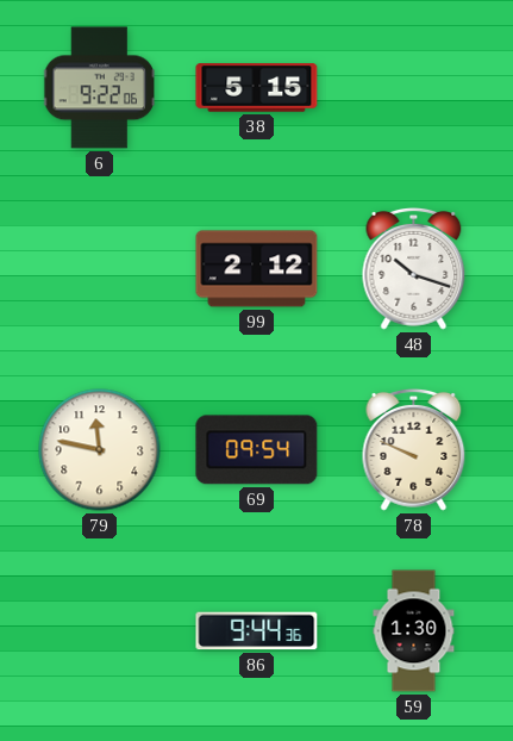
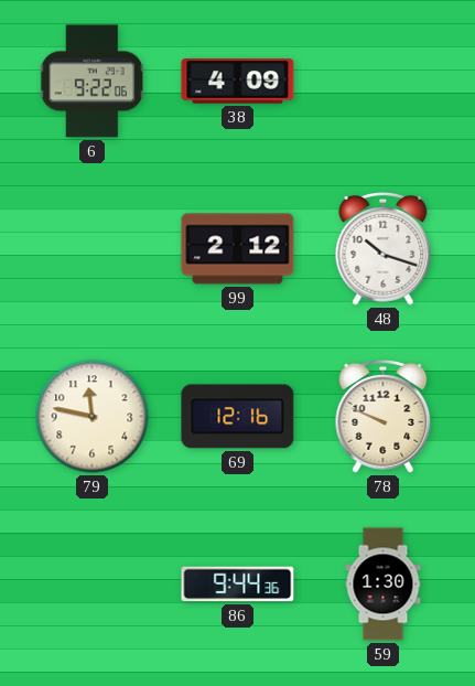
38: 5:15 -> 4:09 (238, 82)
69: 09:54 -> 12:16 (238, 417)
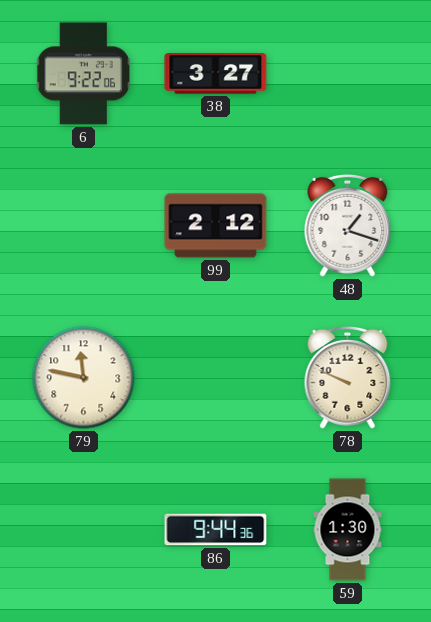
38: 4:09 -> 3:27 (216, 74)
48: 10:18 -> 1:18 (348, 225)
69: 12:16 -> none (238, 417)
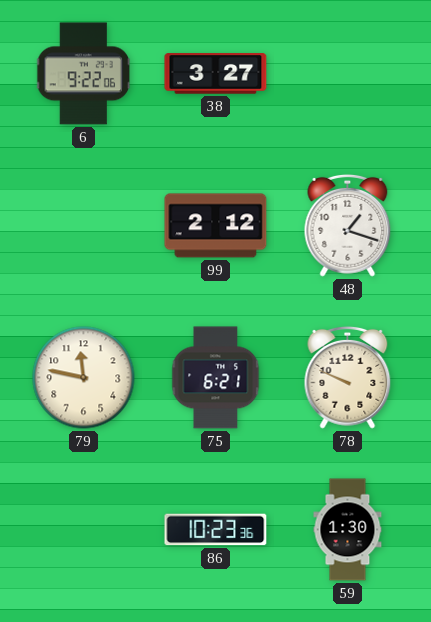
75: none -> 6:21 (216, 378)
86: 9:44 -> 10:23 (216, 530)
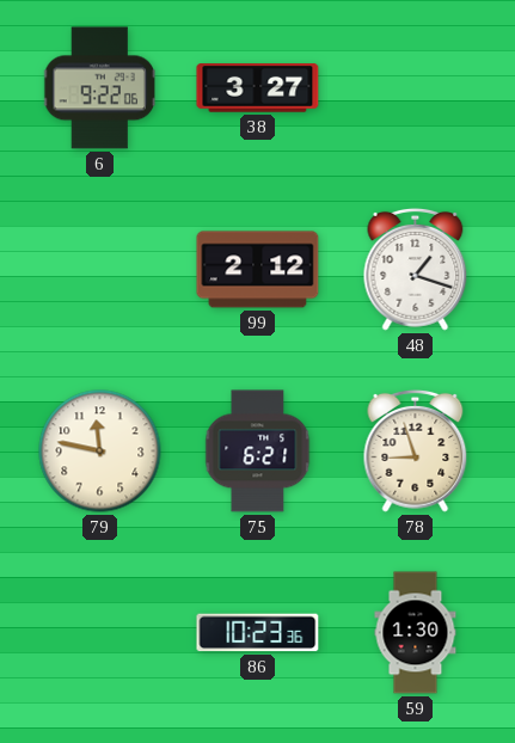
78: 9:49 -> 8:57 (416, 450)
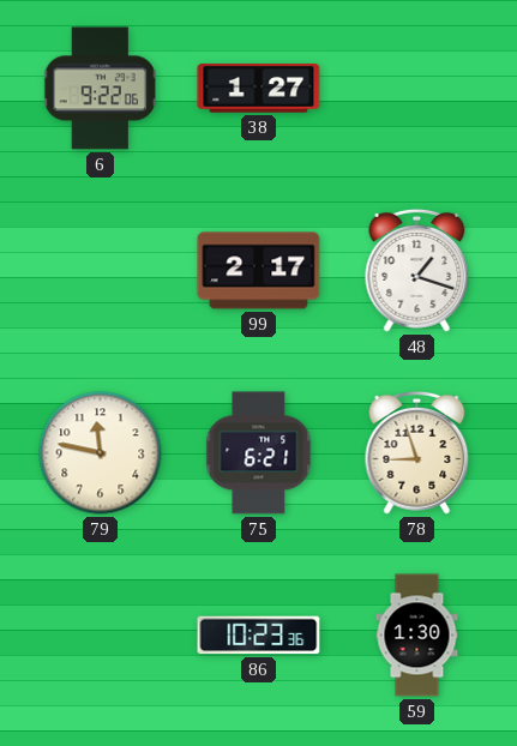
38: 3:27 -> 1:27 (259, 89)
99: 2:12 -> 2:17 (259, 271)
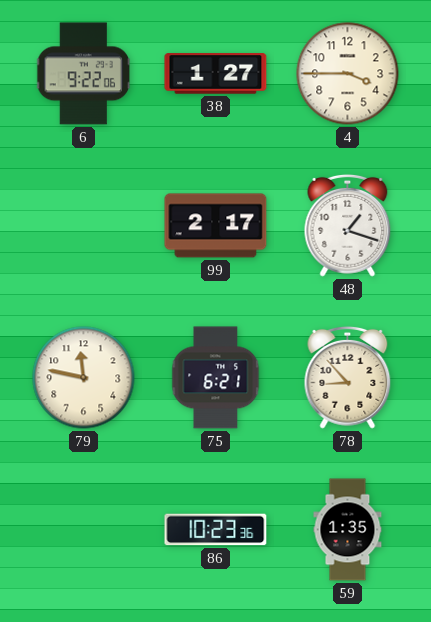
4: none -> 3:45 (348, 74)
78: 8:57 -> 8:53 (348, 377)
59: 1:30 -> 1:35 (348, 530)
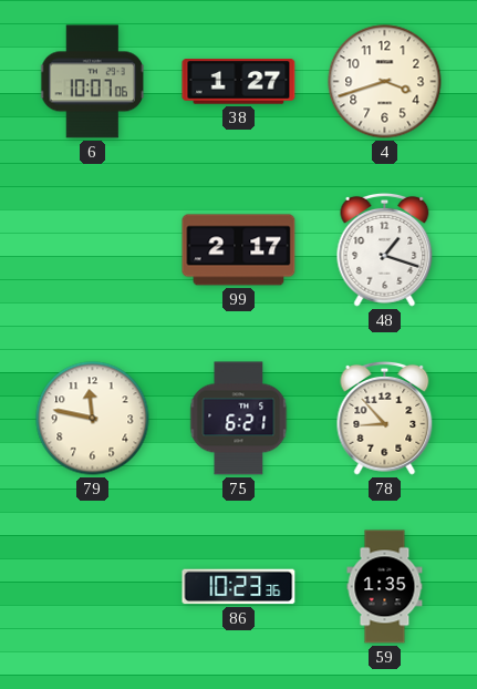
6: 9:22 -> 10:07 (92, 82)
4: 3:45 -> 3:42 (385, 82)
